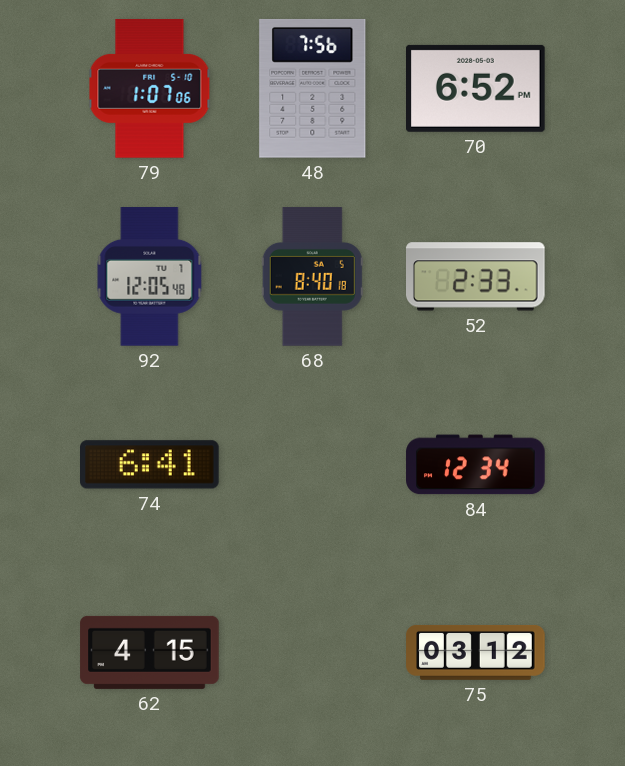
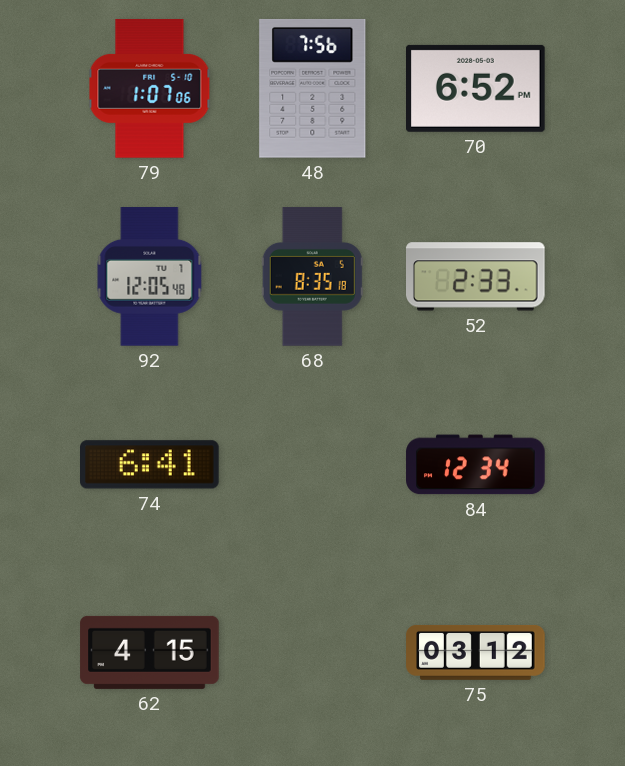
68: 8:40 -> 8:35 (312, 277)
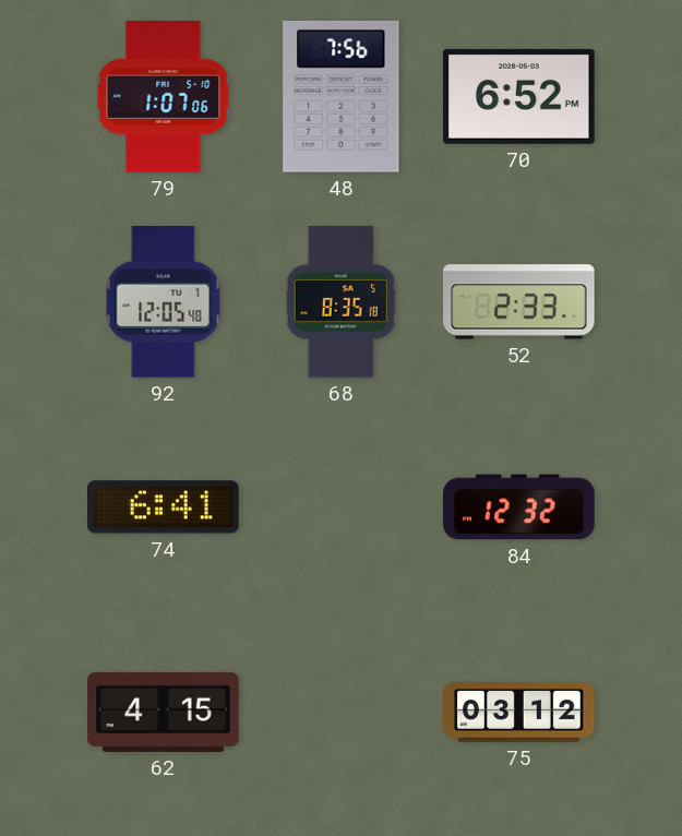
84: 12:34 -> 12:32 (519, 507)
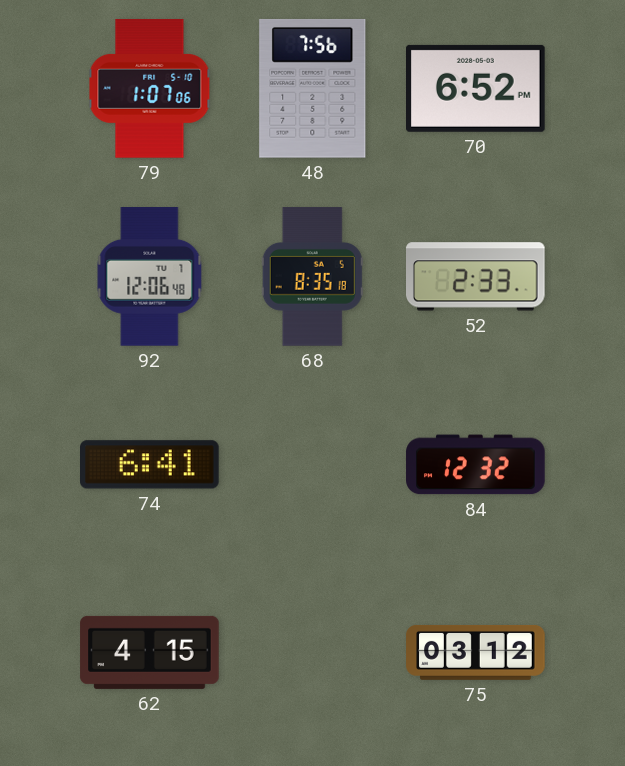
92: 12:05 -> 12:06 (150, 277)
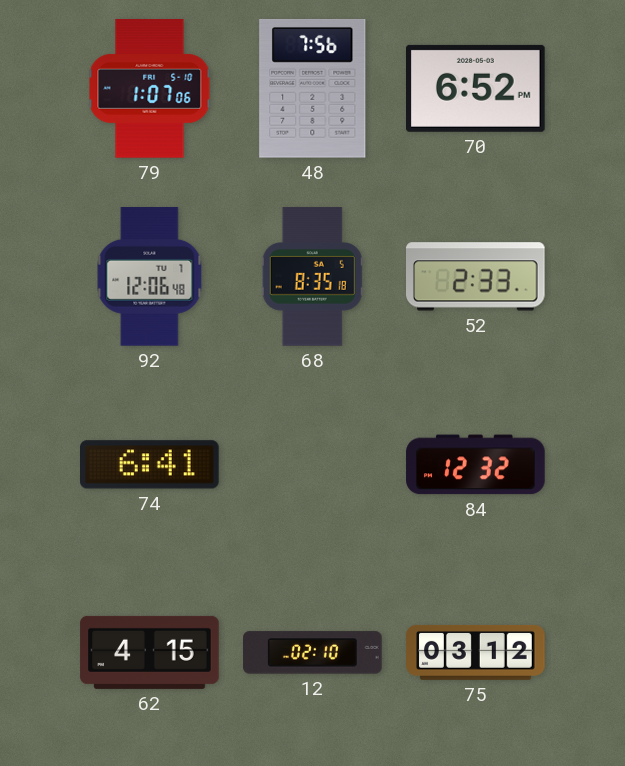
12: none -> 02:10 (313, 653)
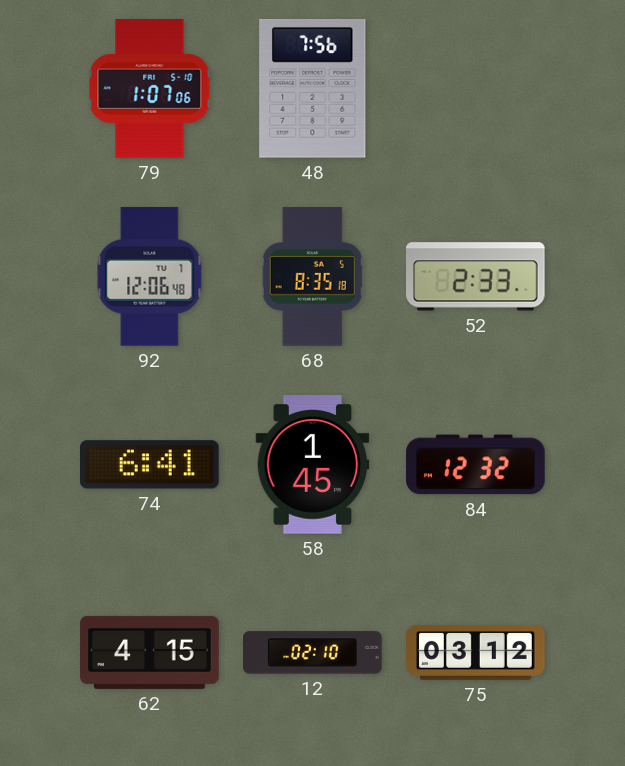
70: 6:52 -> none (476, 88)
58: none -> 1:45 (313, 465)
